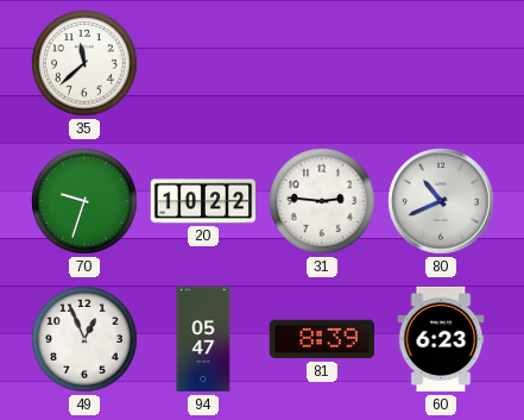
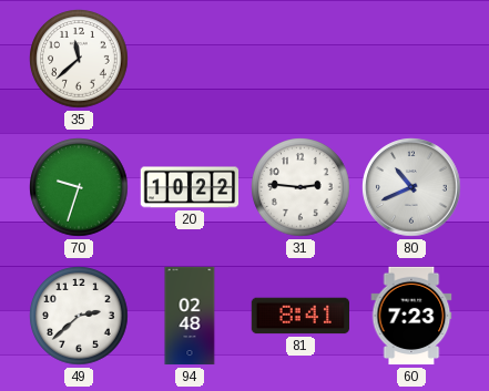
49: 12:56 -> 2:38 (79, 316)
94: 05:47 -> 02:48 (190, 316)
81: 8:39 -> 8:41 (299, 316)
60: 6:23 -> 7:23 (411, 316)
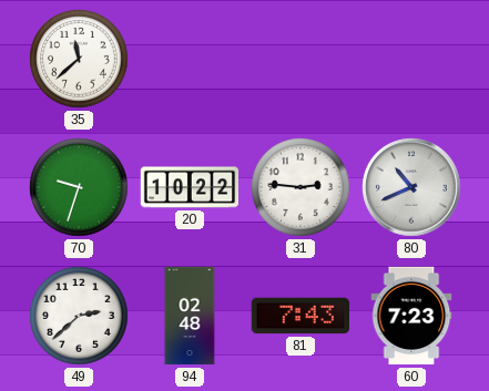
81: 8:41 -> 7:43 (299, 316)
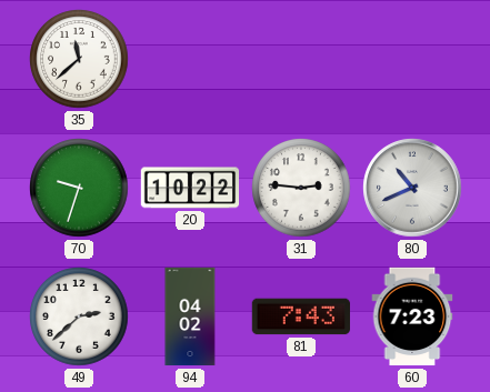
94: 02:48 -> 04:02 (190, 316)
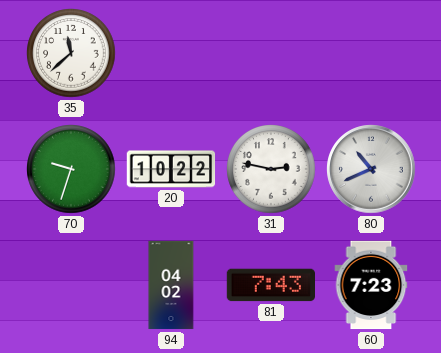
31: 2:46 -> 2:47 (271, 169)
49: 2:38 -> none (79, 316)
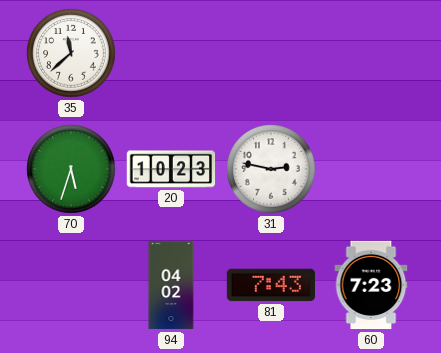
70: 9:33 -> 5:33 (71, 169)
20: 10:22 -> 10:23 (171, 169)
80: 10:41 -> none (371, 169)
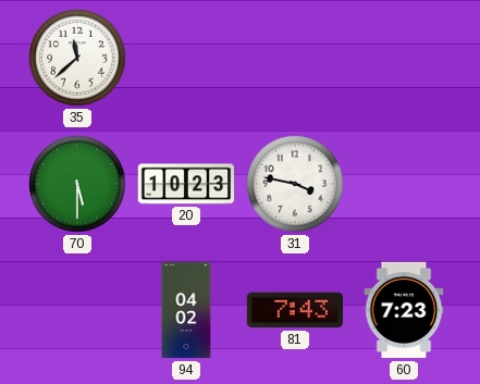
70: 5:33 -> 5:30 (77, 184)
31: 2:47 -> 3:47 (295, 184)
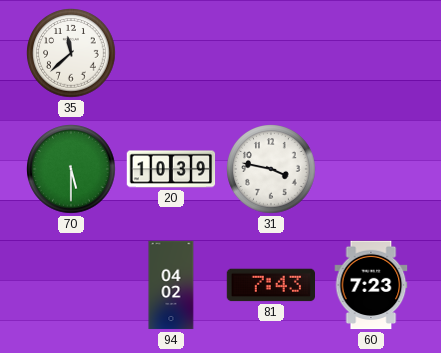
20: 10:23 -> 10:39 (171, 169)
